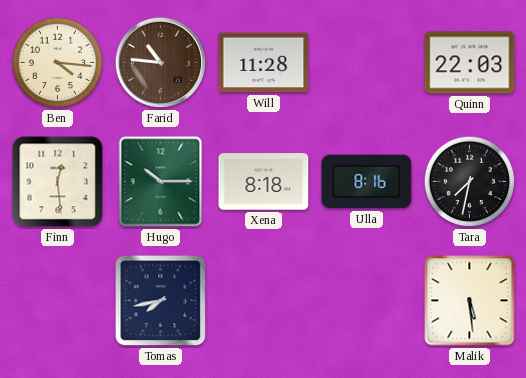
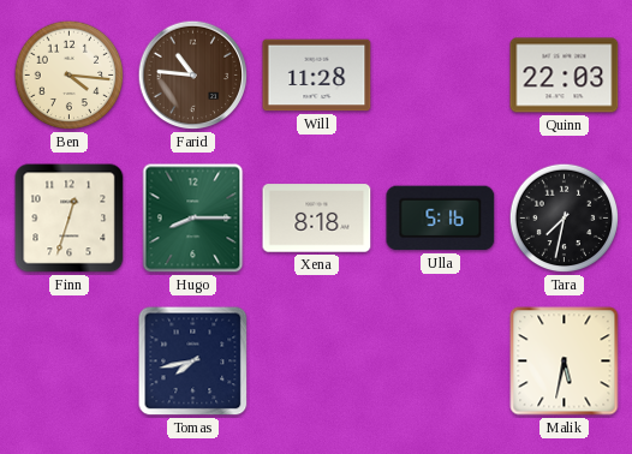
Finn: 12:29 -> 12:33 (70, 219)
Hugo: 10:15 -> 8:15 (193, 219)
Ulla: 8:16 -> 5:16 (441, 219)
Malik: 5:29 -> 5:32 (565, 362)
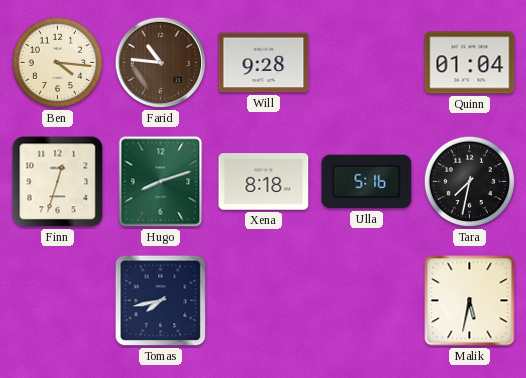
Will: 11:28 -> 9:28 (264, 63)
Quinn: 22:03 -> 01:04 (470, 63)
Hugo: 8:15 -> 8:12 (161, 182)
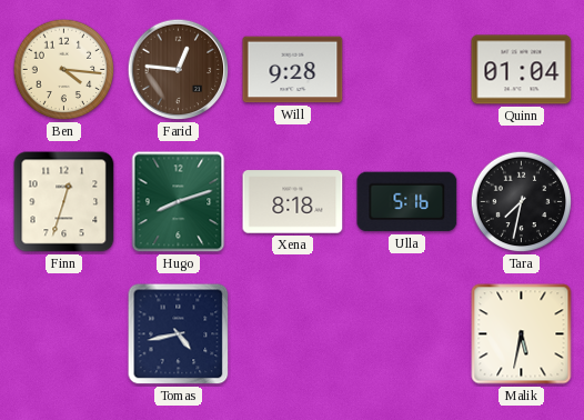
Farid: 10:46 -> 12:46 (179, 70)
Tomas: 7:43 -> 4:43 (179, 334)
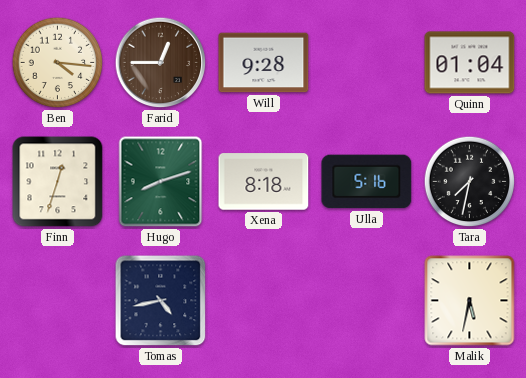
Farid: 12:46 -> 12:45 (161, 63)
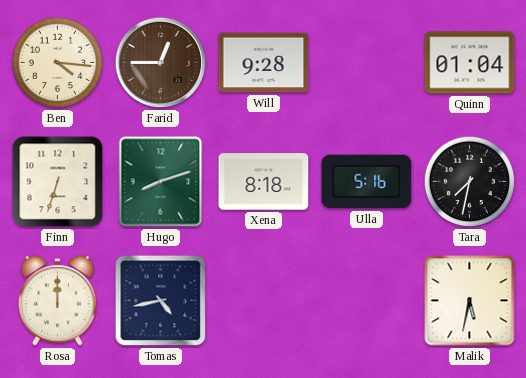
Finn: 12:33 -> 6:33 (58, 182)
Rosa: none -> 12:00 (58, 301)
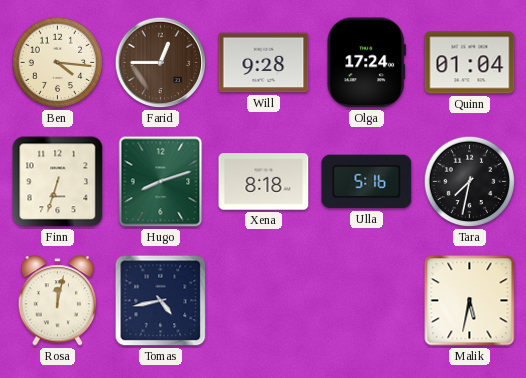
Olga: none -> 17:24 (366, 63)
Rosa: 12:00 -> 12:02 (58, 301)
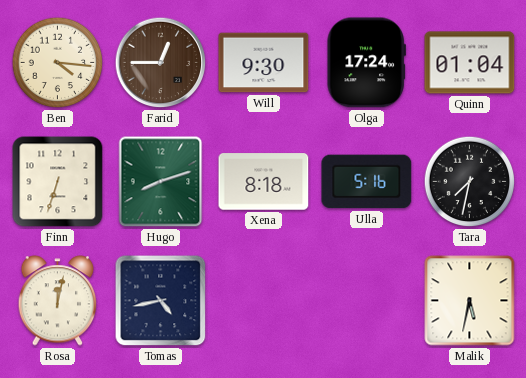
Will: 9:28 -> 9:30 (264, 63)
